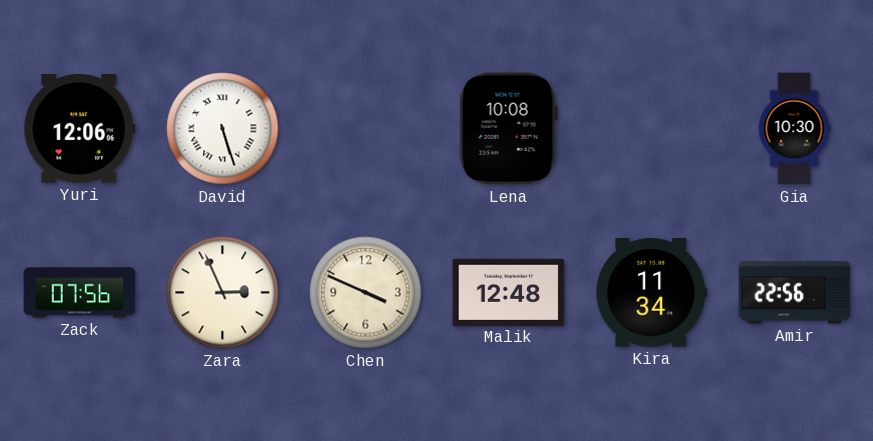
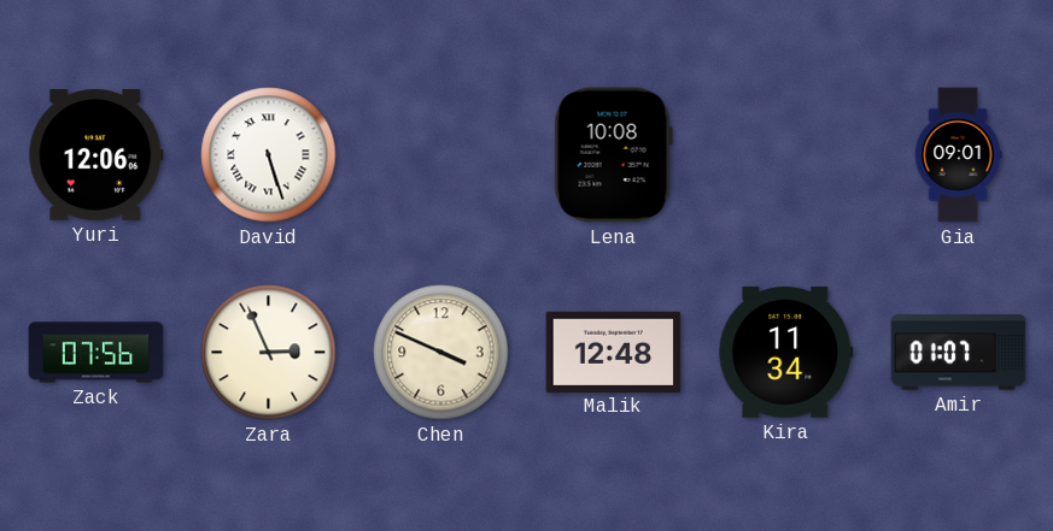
Gia: 10:30 -> 09:01 (958, 155)
Amir: 22:56 -> 01:07 (959, 353)
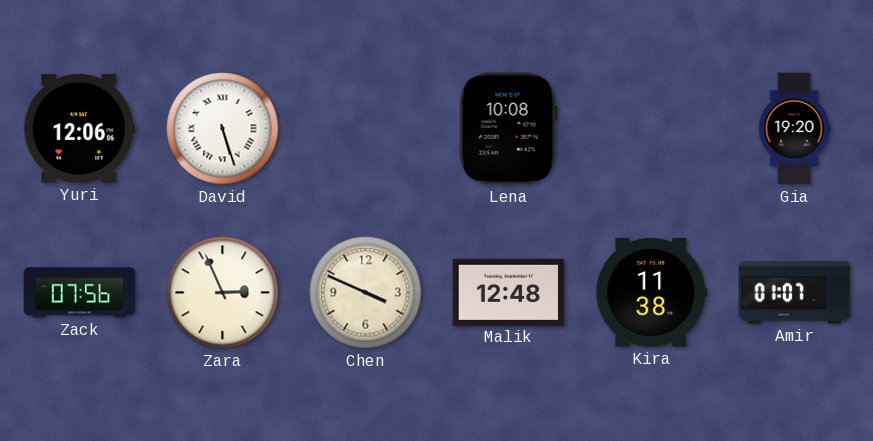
Gia: 09:01 -> 19:20 (794, 129)
Kira: 11:34 -> 11:38 (652, 293)
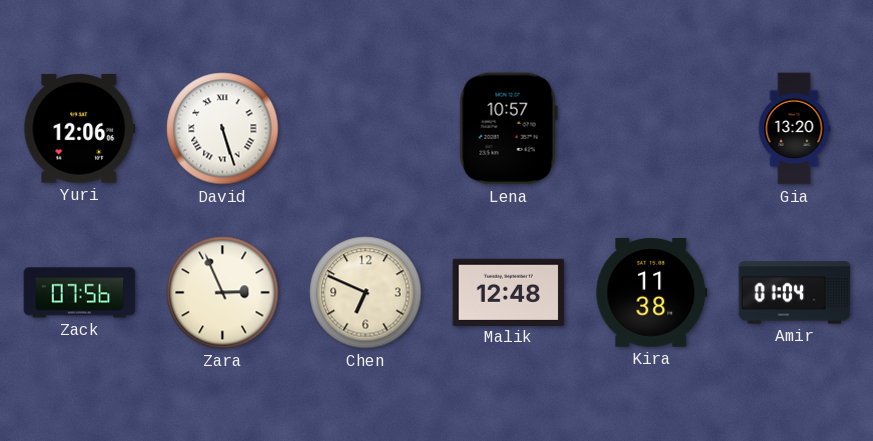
Lena: 10:08 -> 10:57 (508, 129)
Gia: 19:20 -> 13:20 (794, 129)
Chen: 3:49 -> 6:49 (366, 293)
Amir: 01:07 -> 01:04 (795, 293)
